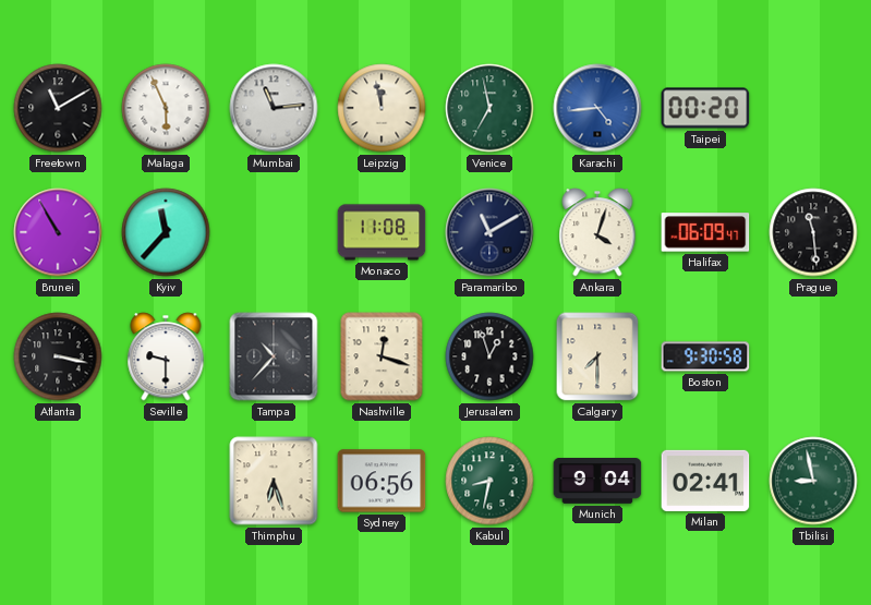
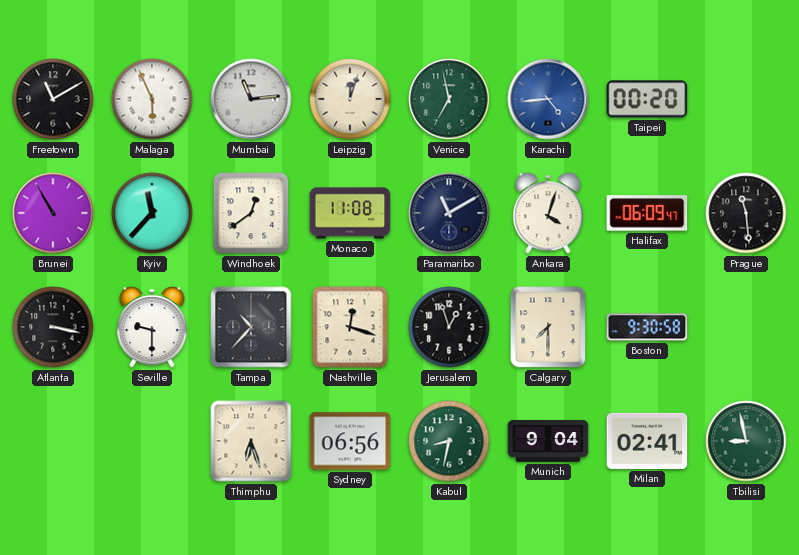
Leipzig: 11:58 -> 12:03 (350, 99)
Windhoek: none -> 12:39 (251, 213)
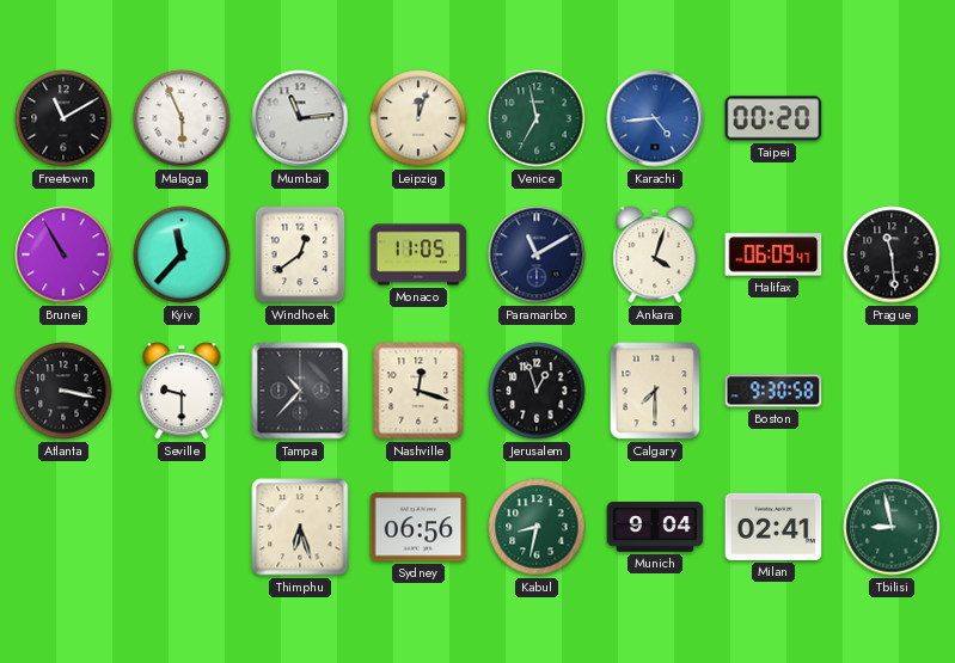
Monaco: 11:08 -> 11:05 (418, 254)
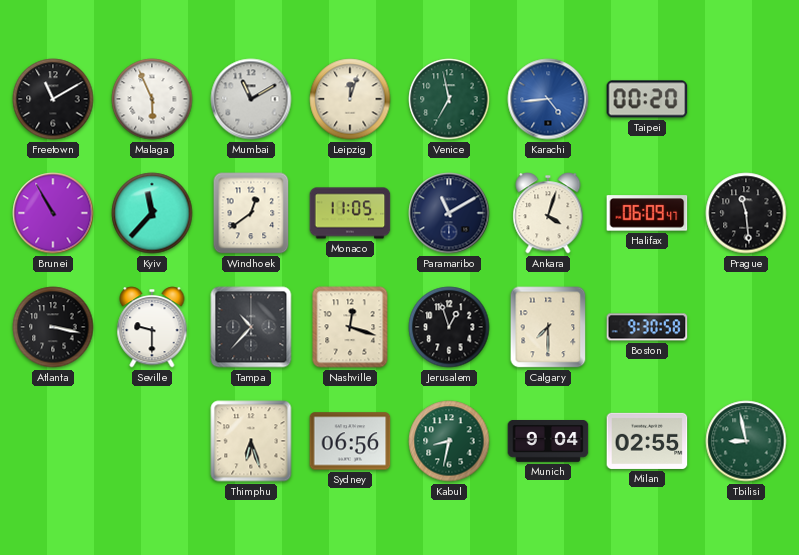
Mumbai: 11:14 -> 11:10 (251, 99)
Milan: 02:41 -> 02:55 (647, 441)
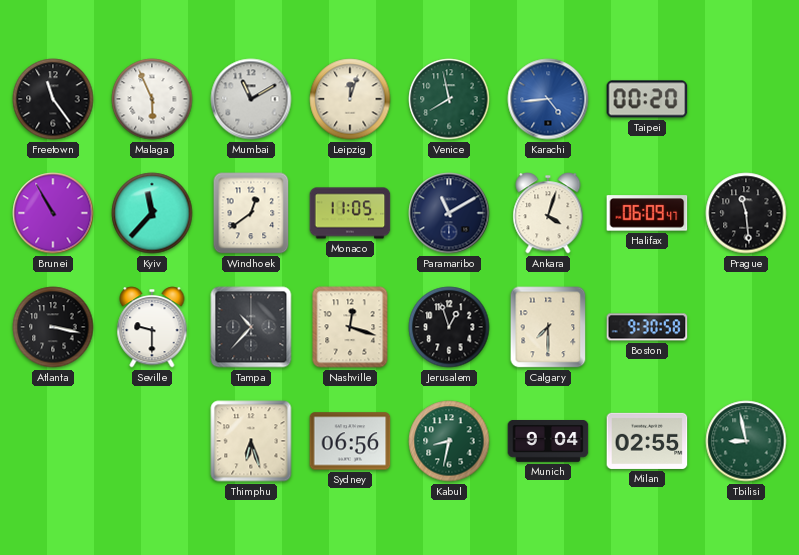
Freetown: 11:10 -> 11:24 (53, 99)
Venice: 6:58 -> 7:58 (449, 99)
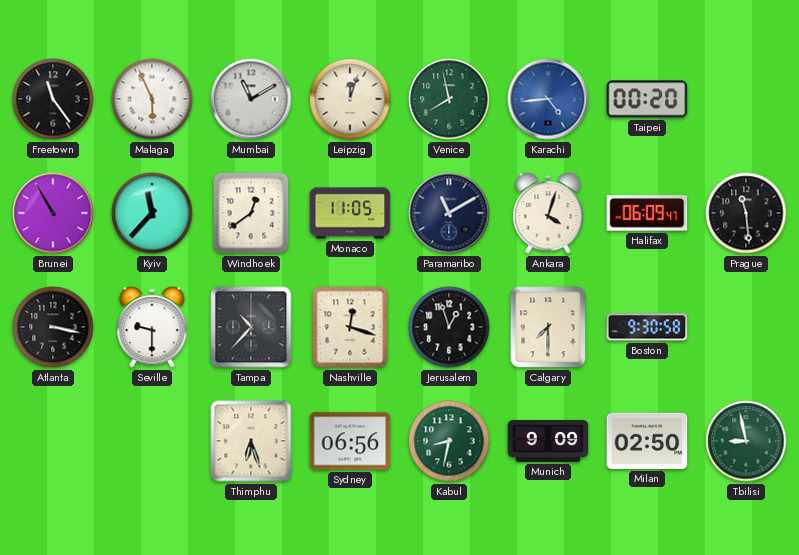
Munich: 9:04 -> 9:09 (548, 442)
Milan: 02:55 -> 02:50 (647, 441)
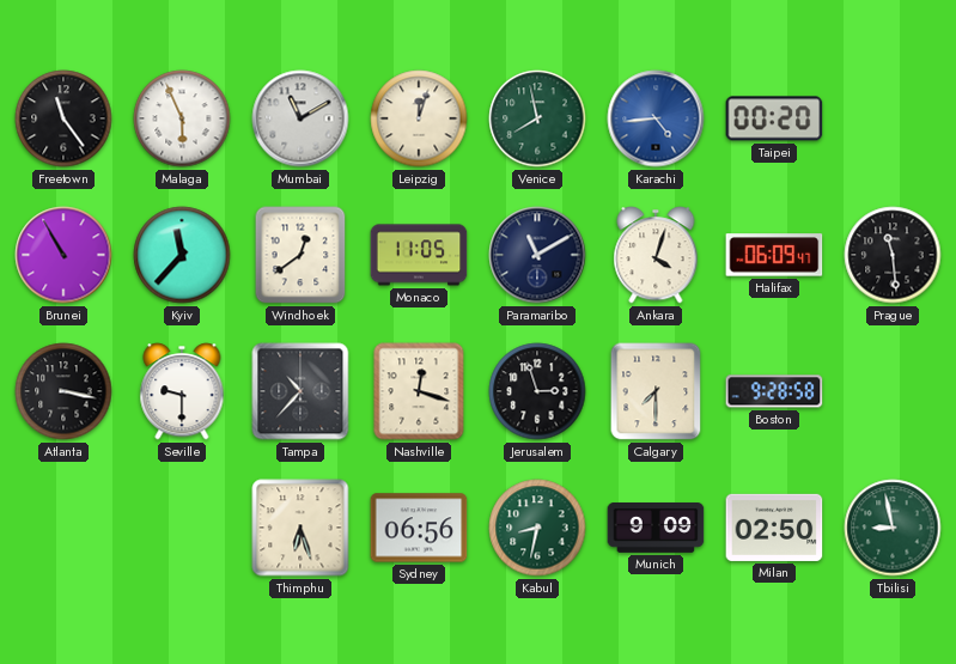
Jerusalem: 12:57 -> 2:57 (537, 391)
Boston: 9:30 -> 9:28 (774, 391)
